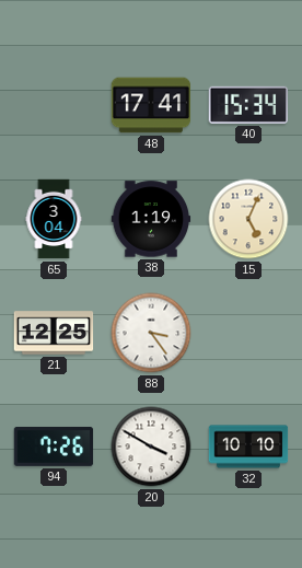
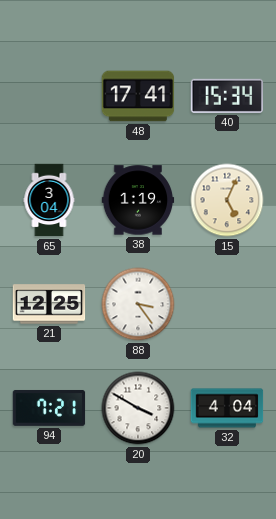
94: 7:26 -> 7:21 (49, 408)
32: 10:10 -> 4:04 (227, 408)
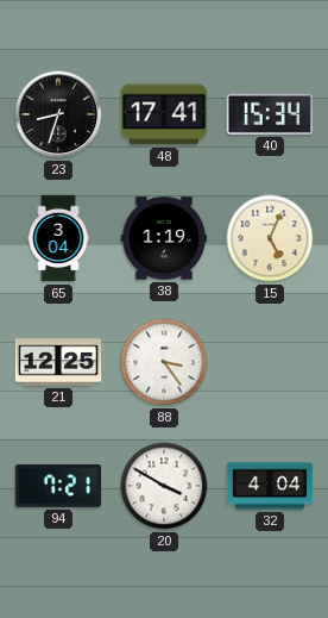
23: none -> 8:33 (58, 114)
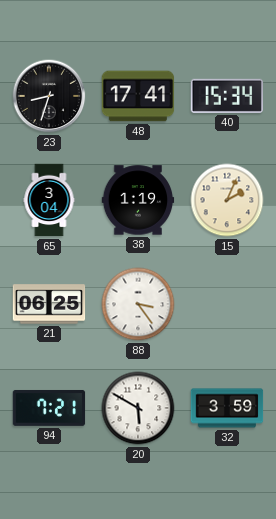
15: 5:04 -> 2:04 (227, 200)
21: 12:25 -> 06:25 (49, 304)
20: 3:50 -> 5:50 (138, 408)
32: 4:04 -> 3:59 (227, 408)
